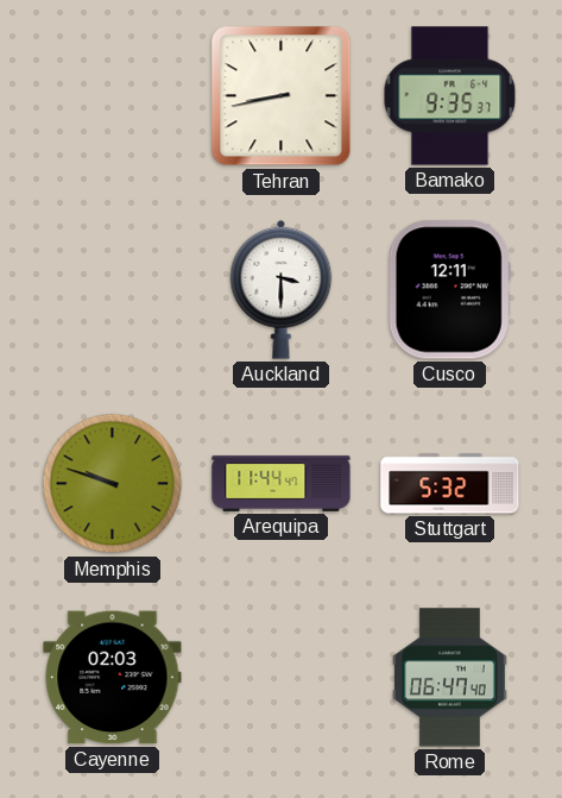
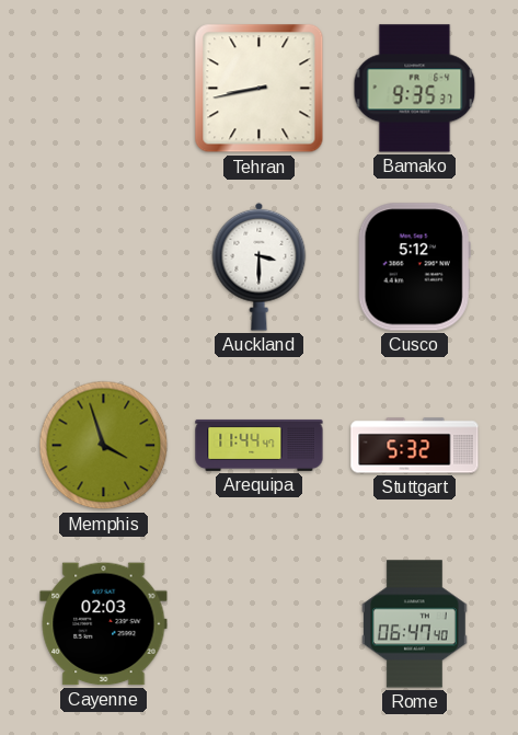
Cusco: 12:11 -> 5:12 (414, 267)
Memphis: 9:48 -> 3:57 (104, 446)
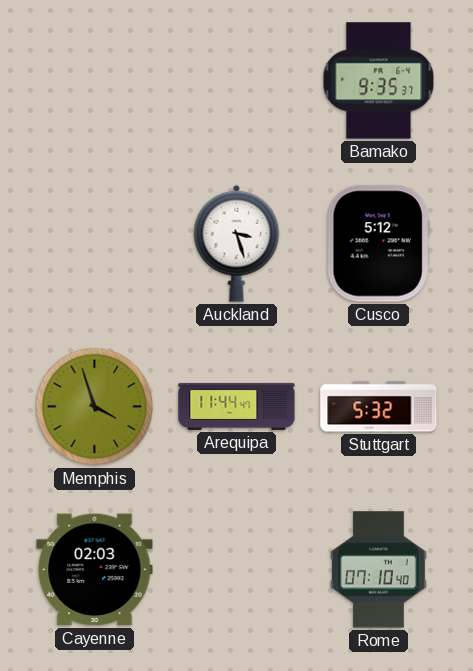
Tehran: 8:43 -> none (260, 89)
Auckland: 3:30 -> 3:27 (237, 243)
Rome: 06:47 -> 07:10 (378, 570)
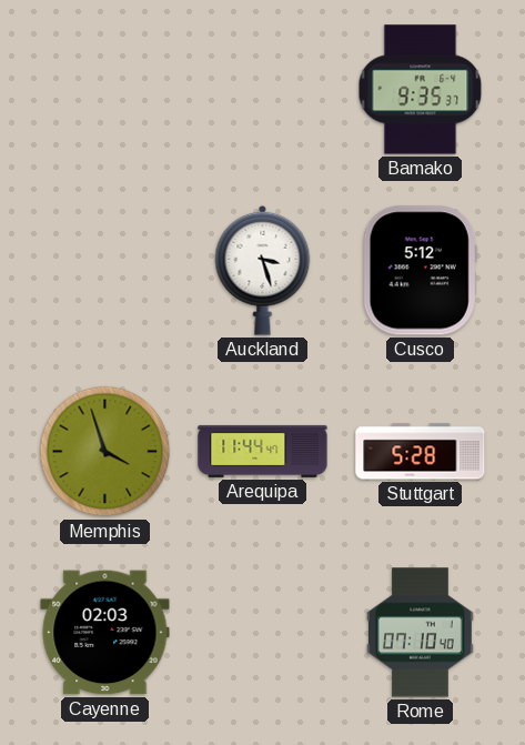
Stuttgart: 5:32 -> 5:28 (421, 452)
